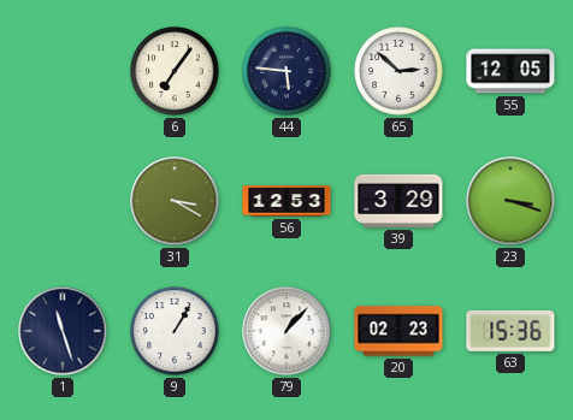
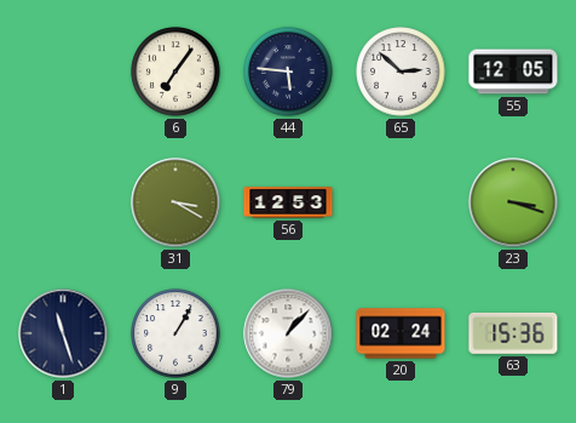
39: 3:29 -> none (398, 201)
20: 02:23 -> 02:24 (401, 333)
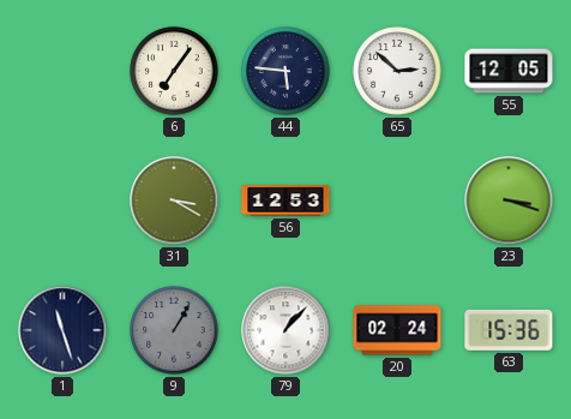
9 dial: white -> grey (174, 330)
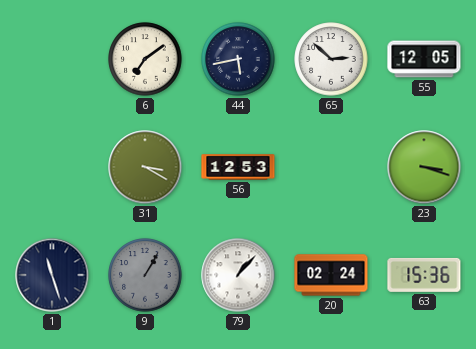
6: 7:06 -> 7:09 (145, 59)
44: 5:46 -> 5:43 (238, 59)
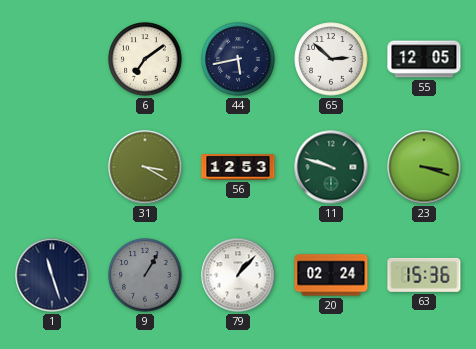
11: none -> 9:48 (331, 167)
